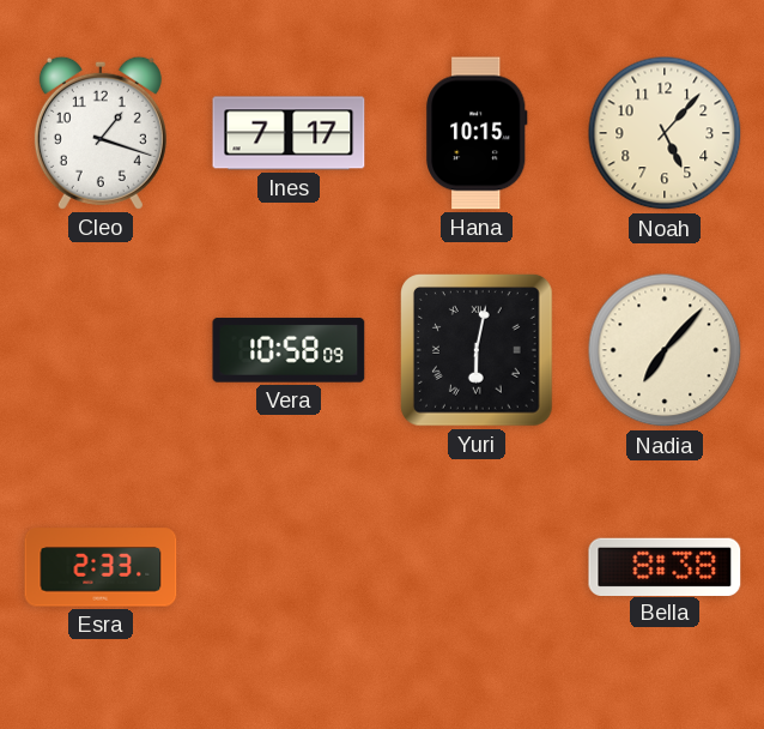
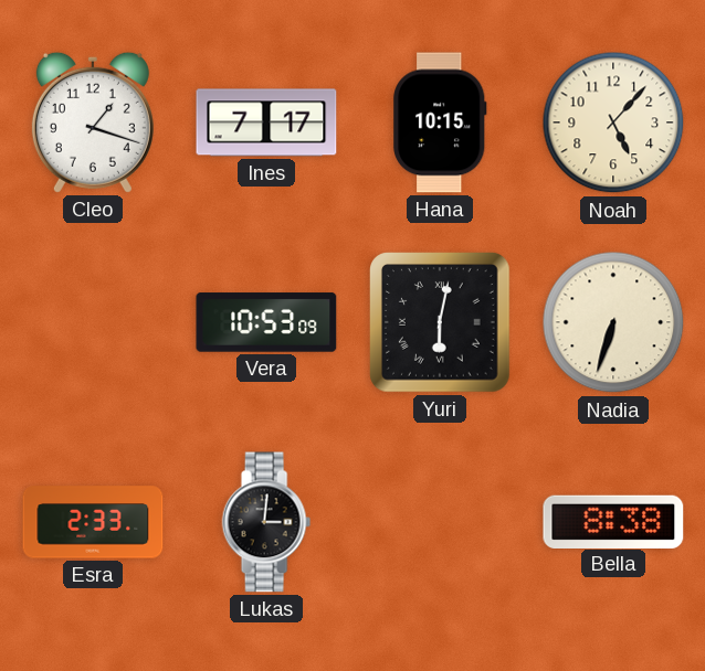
Vera: 10:58 -> 10:53 (266, 322)
Nadia: 7:07 -> 6:33 (613, 322)
Lukas: none -> 3:01 (266, 522)
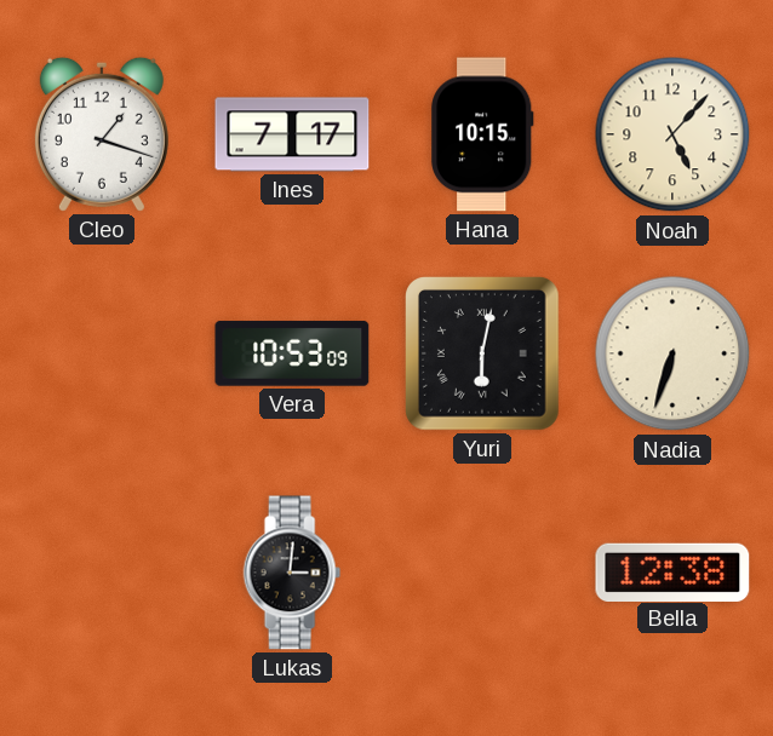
Esra: 2:33 -> none (93, 522)
Bella: 8:38 -> 12:38 (672, 571)
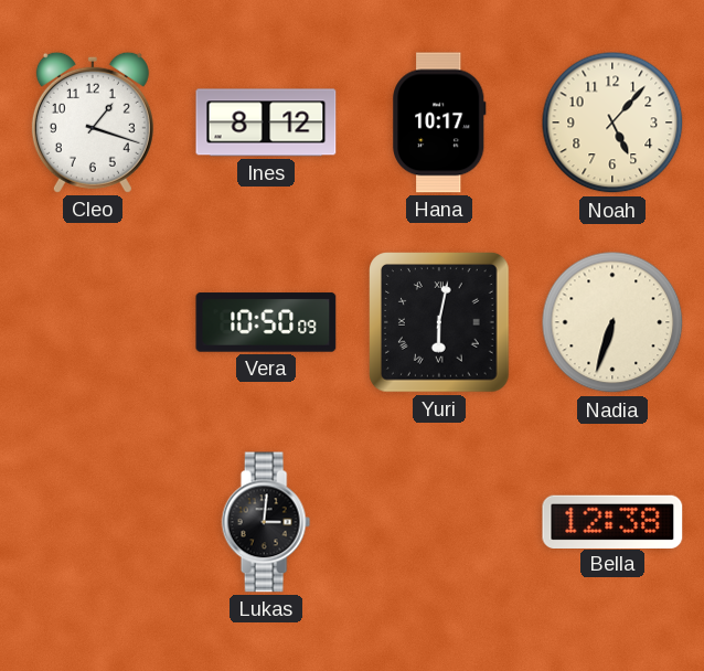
Ines: 7:17 -> 8:12 (266, 123)
Hana: 10:15 -> 10:17 (440, 123)
Vera: 10:53 -> 10:50 (266, 322)
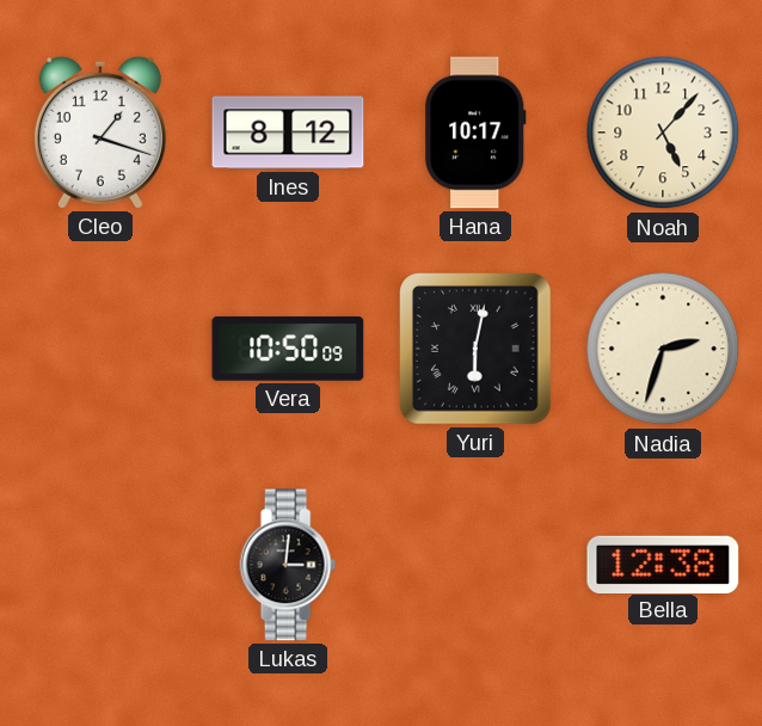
Nadia: 6:33 -> 2:33 (663, 349)
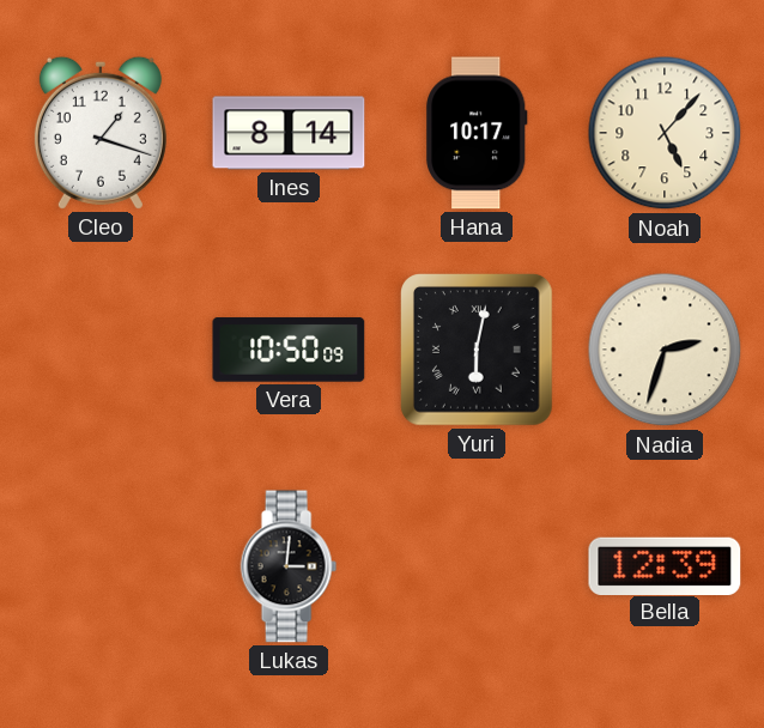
Ines: 8:12 -> 8:14 (289, 133)
Bella: 12:38 -> 12:39 (665, 565)
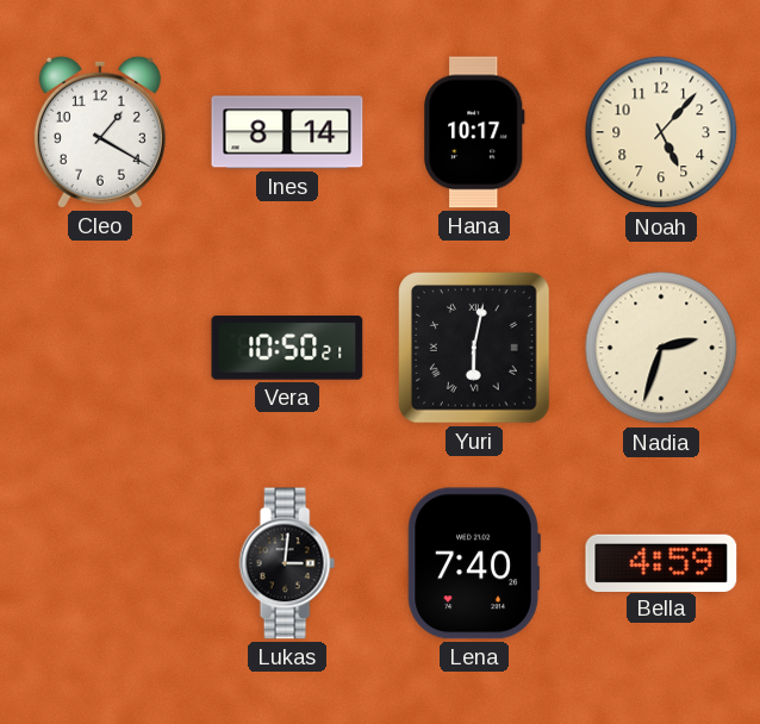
Cleo: 1:18 -> 1:20 (100, 132)
Vera: 10:50:09 -> 10:50:21 (287, 348)
Lena: none -> 7:40 (474, 563)
Bella: 12:39 -> 4:59 (661, 562)
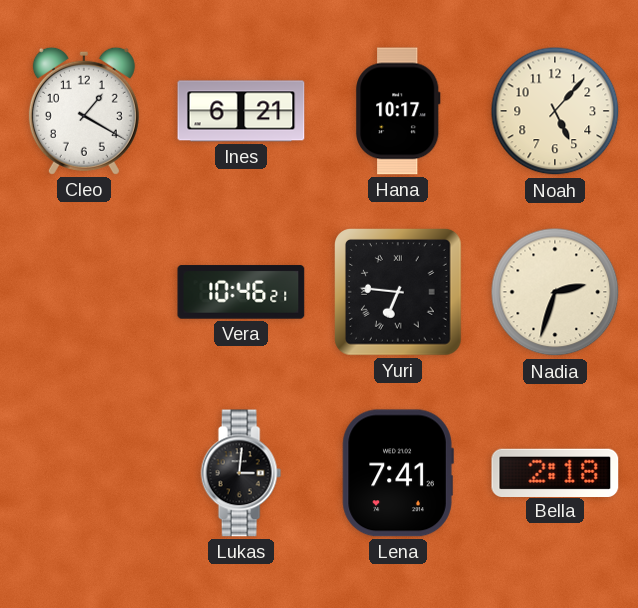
Ines: 8:14 -> 6:21 (241, 111)
Vera: 10:50 -> 10:46 (241, 292)
Yuri: 6:02 -> 6:46 (399, 293)
Lena: 7:40 -> 7:41 (398, 473)
Bella: 4:59 -> 2:18 (555, 472)
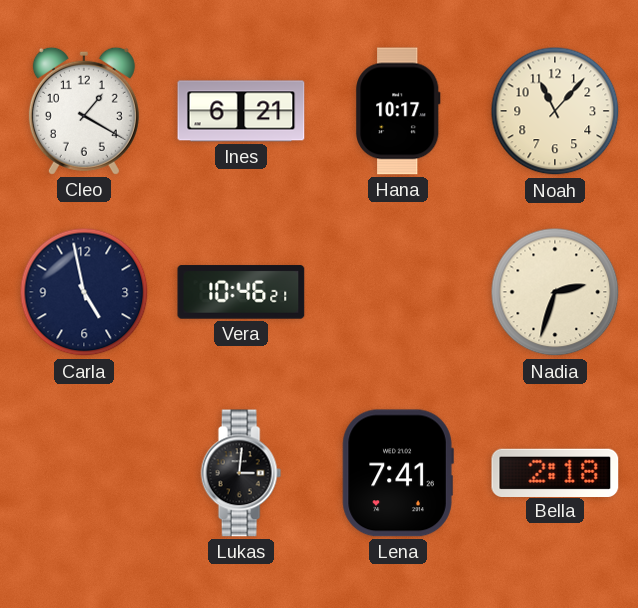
Noah: 5:07 -> 11:07 (555, 111)
Carla: none -> 4:58 (84, 292)
Yuri: 6:46 -> none (399, 293)
